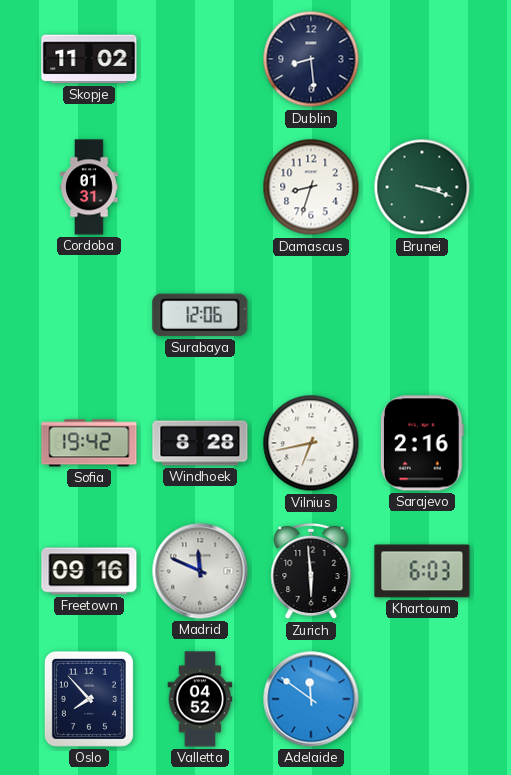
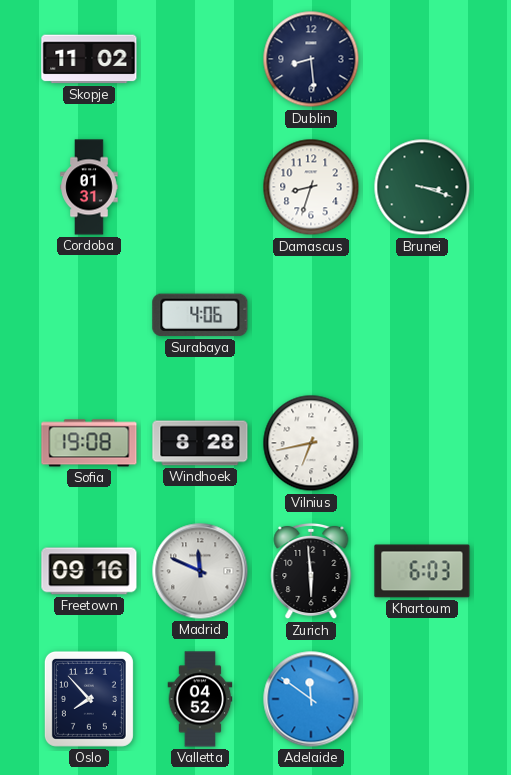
Surabaya: 12:06 -> 4:06 (200, 315)
Sofia: 19:42 -> 19:08 (89, 443)
Sarajevo: 2:16 -> none (422, 443)
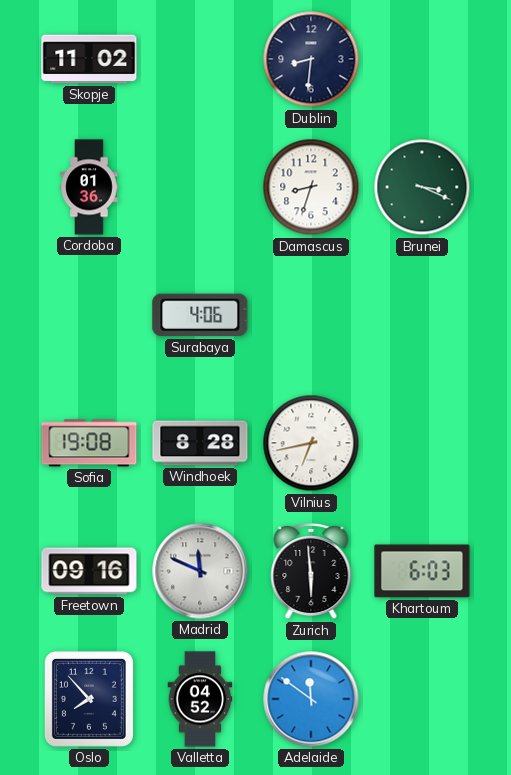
Dublin: 8:29 -> 8:31 (311, 59)
Cordoba: 01:31 -> 01:36 (89, 187)
Brunei: 3:18 -> 3:19 (422, 187)
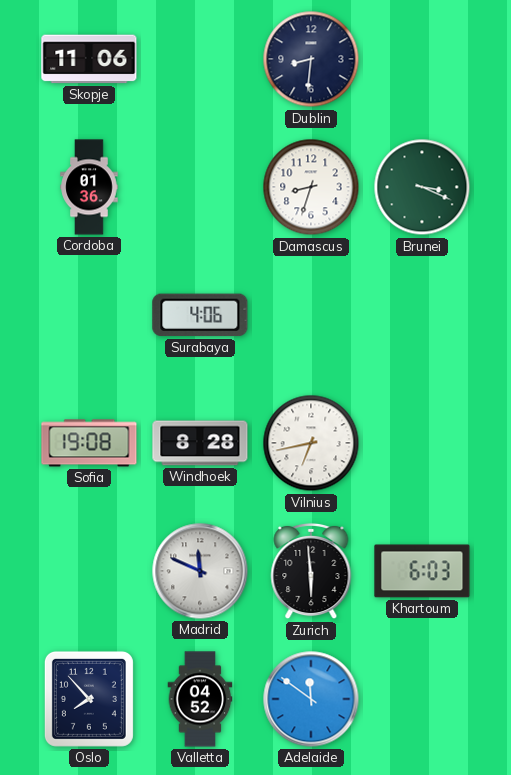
Skopje: 11:02 -> 11:06 (89, 59)
Freetown: 09:16 -> none (89, 571)
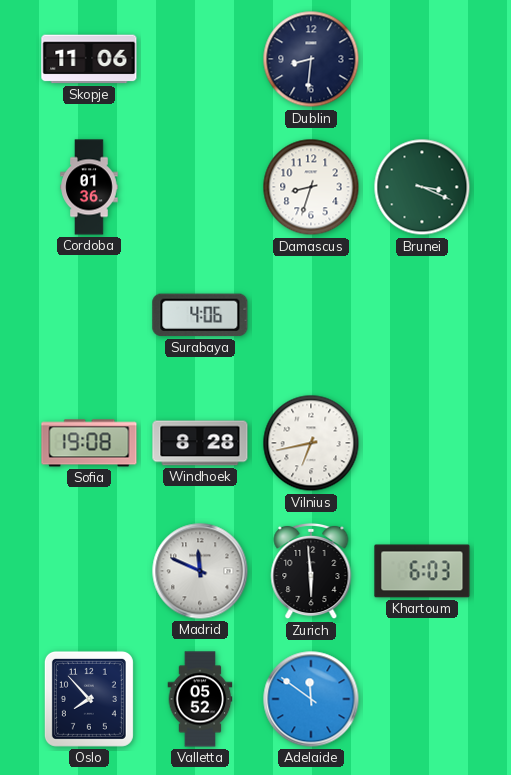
Valletta: 04:52 -> 05:52 (200, 699)
